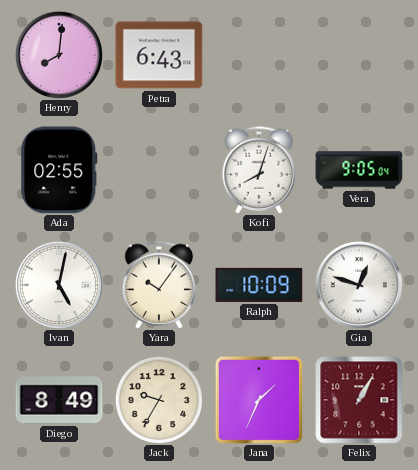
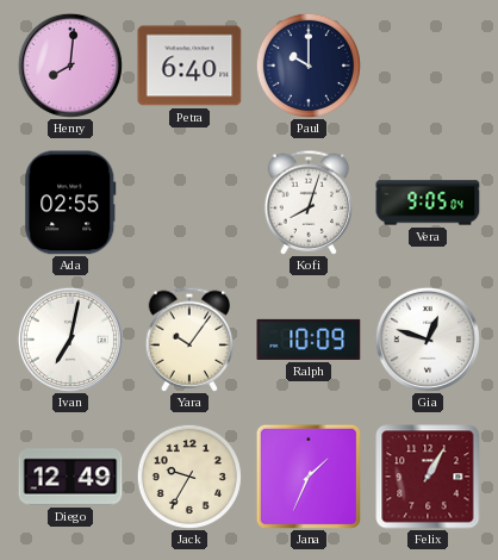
Petra: 6:43 -> 6:40 (189, 66)
Paul: none -> 10:00 (309, 66)
Ivan: 5:02 -> 7:02 (70, 340)
Diego: 8:49 -> 12:49 (70, 477)
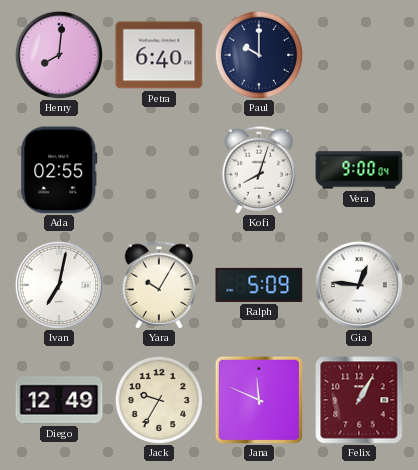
Vera: 9:05 -> 9:00 (359, 170)
Yara: 10:06 -> 10:05 (159, 285)
Ralph: 10:09 -> 5:09 (259, 285)
Gia: 12:48 -> 12:46 (359, 285)
Jana: 1:34 -> 11:49 (259, 400)
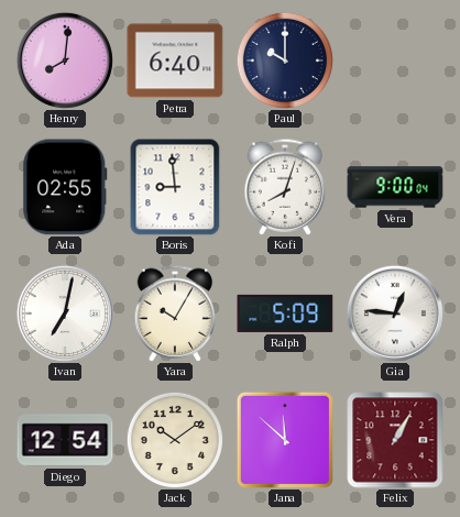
Boris: none -> 8:59 (175, 187)
Diego: 12:49 -> 12:54 (65, 440)
Jack: 9:35 -> 10:09 (175, 440)
Jana: 11:49 -> 11:52 (285, 440)
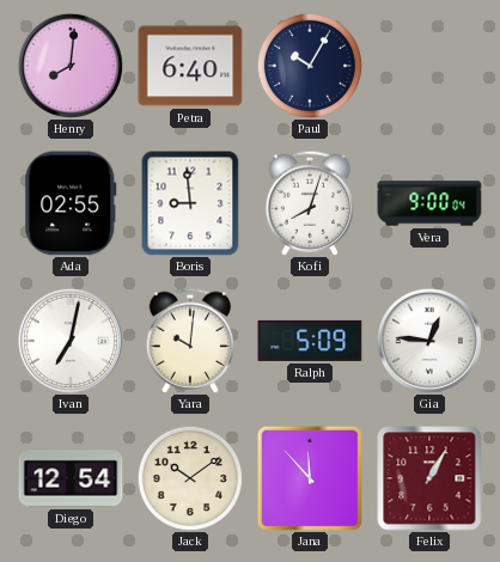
Paul: 10:00 -> 10:05 (310, 66)
Yara: 10:05 -> 10:01 (190, 341)
Jana: 11:52 -> 11:53 (310, 478)
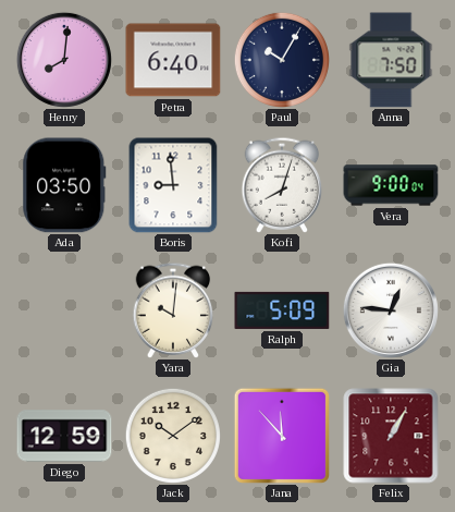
Anna: none -> 7:50 (391, 60)
Ada: 02:55 -> 03:50 (64, 185)
Ivan: 7:02 -> none (71, 341)
Diego: 12:54 -> 12:59 (64, 436)
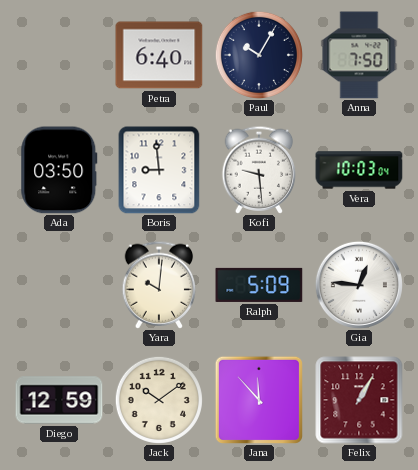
Henry: 8:01 -> none (64, 60)
Kofi: 8:03 -> 9:29 (259, 170)
Vera: 9:00 -> 10:03 (359, 170)
